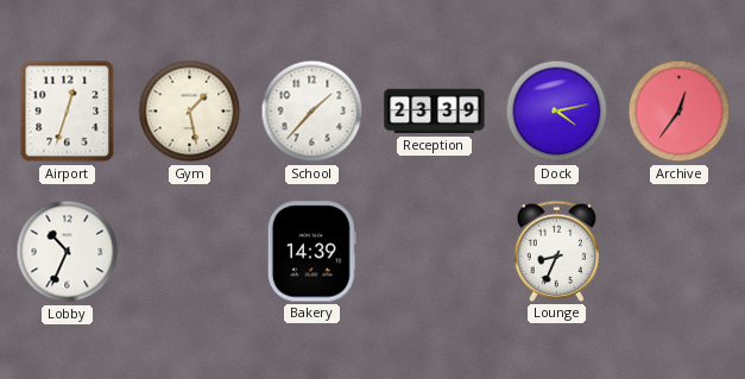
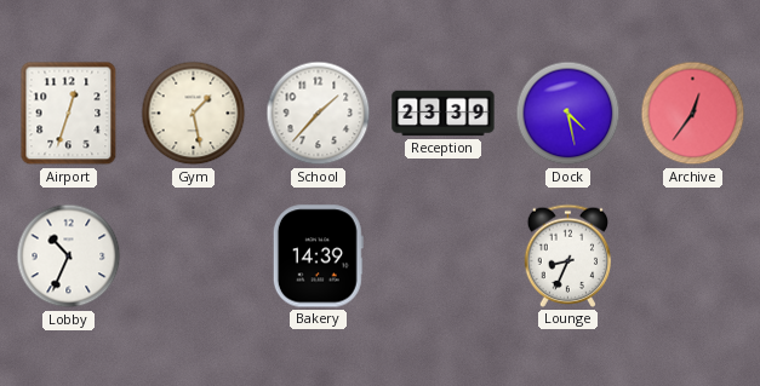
Dock: 4:13 -> 4:28 (568, 114)
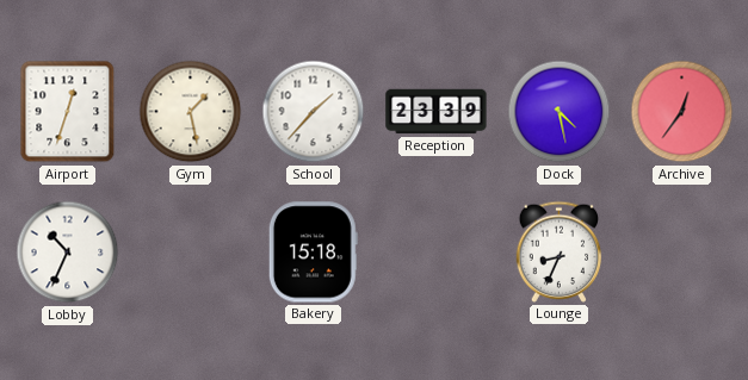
Bakery: 14:39 -> 15:18 (313, 253)
